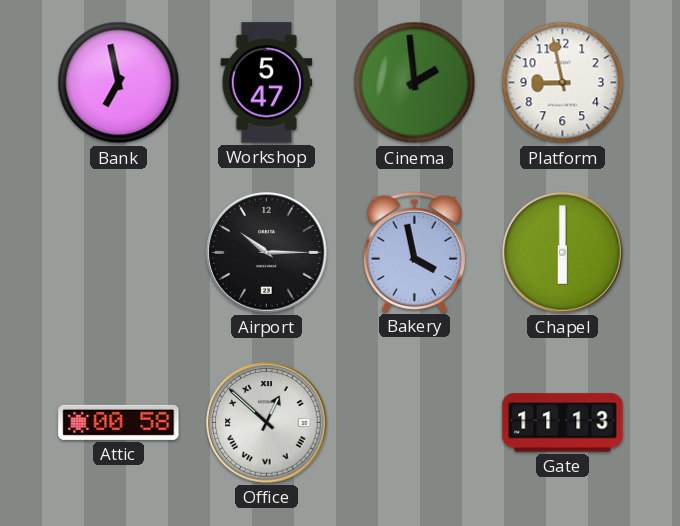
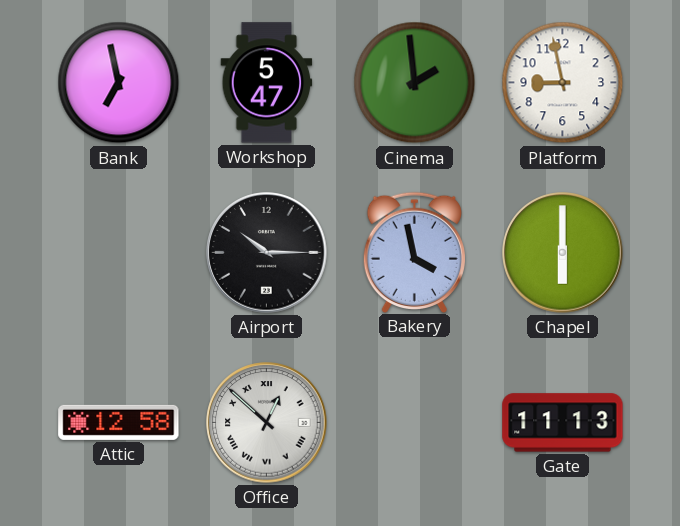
Attic: 00:58 -> 12:58 (119, 422)
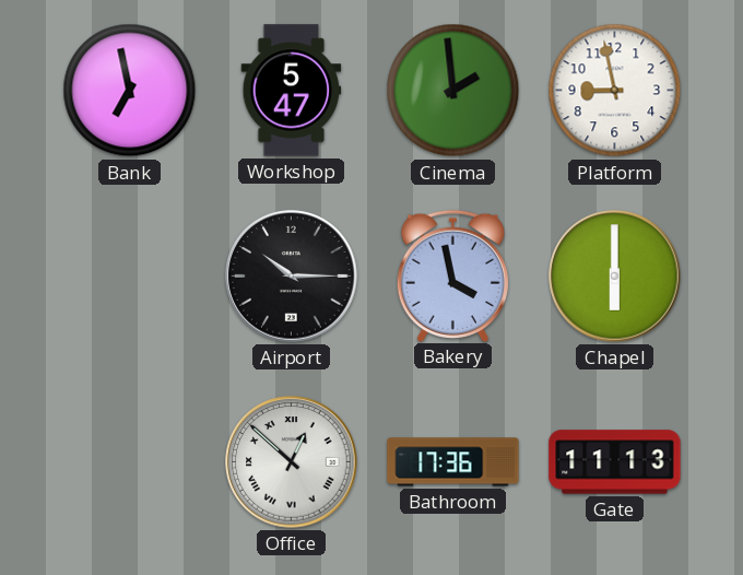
Attic: 12:58 -> none (119, 422)
Bathroom: none -> 17:36 (453, 462)
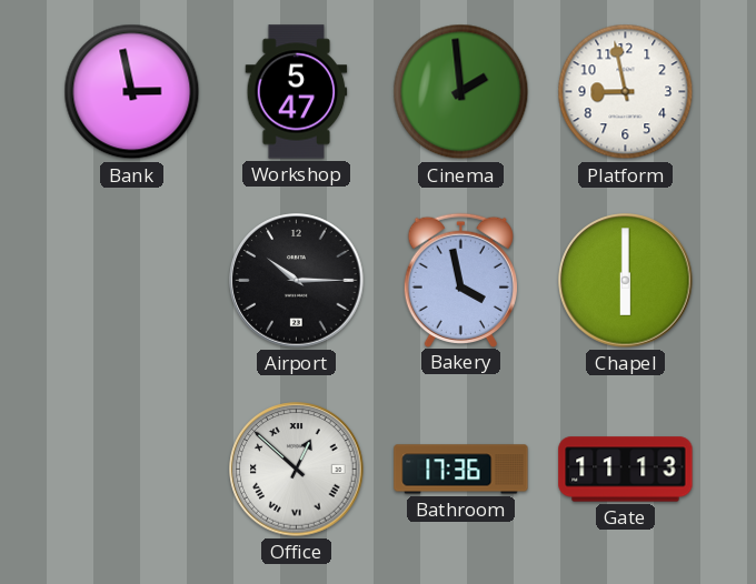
Bank: 6:58 -> 2:58 (132, 92)
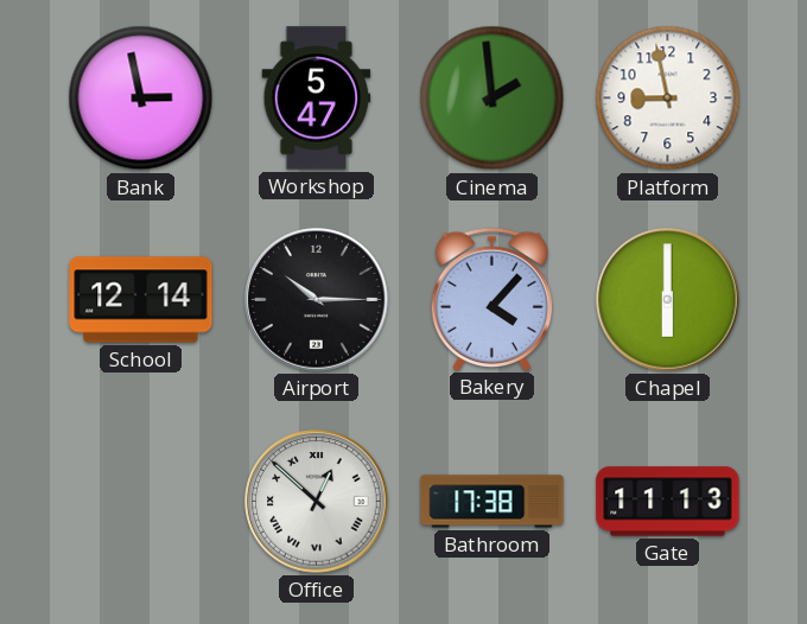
School: none -> 12:14 (141, 300)
Bakery: 3:58 -> 4:07 (491, 299)
Bathroom: 17:36 -> 17:38 (493, 502)
